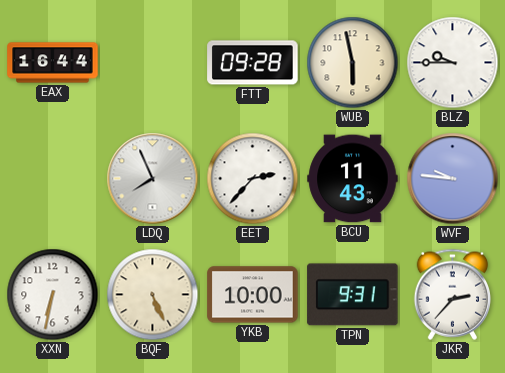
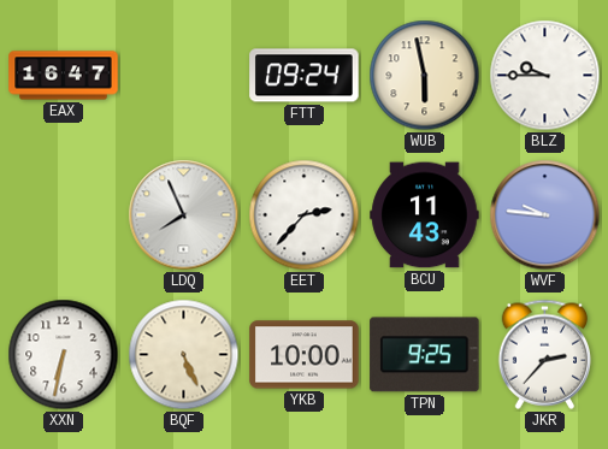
EAX: 16:44 -> 16:47 (64, 76)
FTT: 09:28 -> 09:24 (305, 76)
TPN: 9:31 -> 9:25 (425, 355)
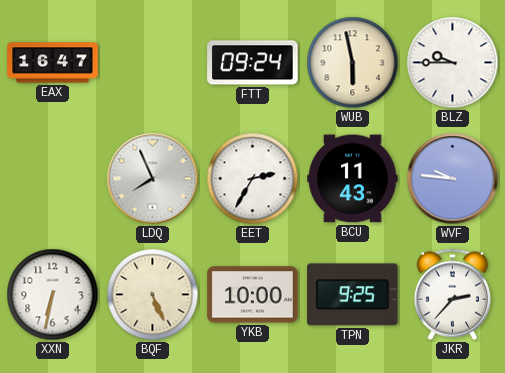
EET: 2:37 -> 2:35 (253, 179)
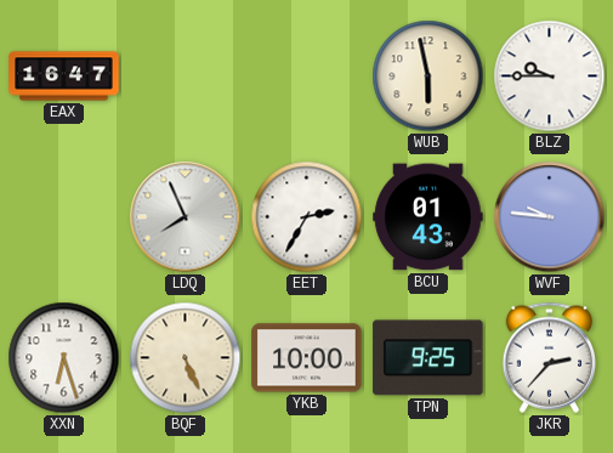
FTT: 09:24 -> none (253, 63)
BCU: 11:43 -> 01:43 (428, 217)
XXN: 6:32 -> 6:27 (64, 358)
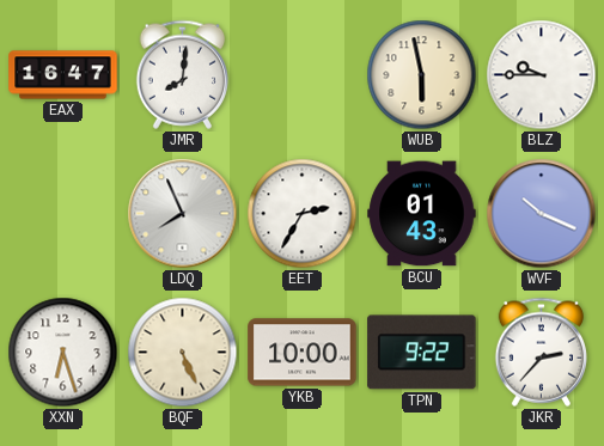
JMR: none -> 8:01 (182, 74)
WVF: 9:46 -> 10:19 (542, 214)
TPN: 9:25 -> 9:22 (422, 353)
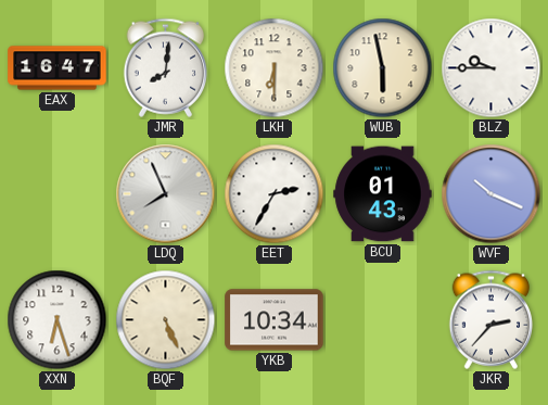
LKH: none -> 6:30 (275, 68)
YKB: 10:00 -> 10:34 (275, 320)
TPN: 9:22 -> none (422, 353)
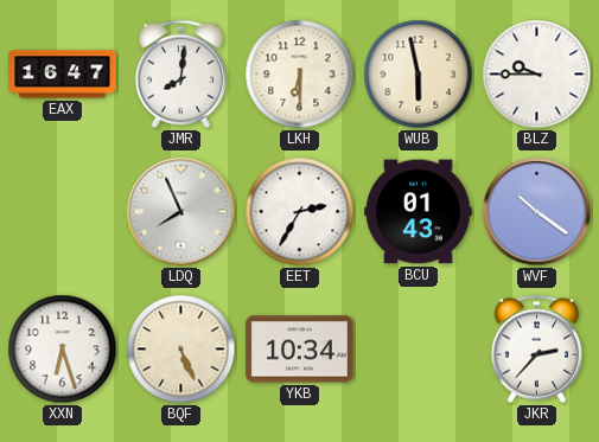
WVF: 10:19 -> 10:21 (537, 212)
